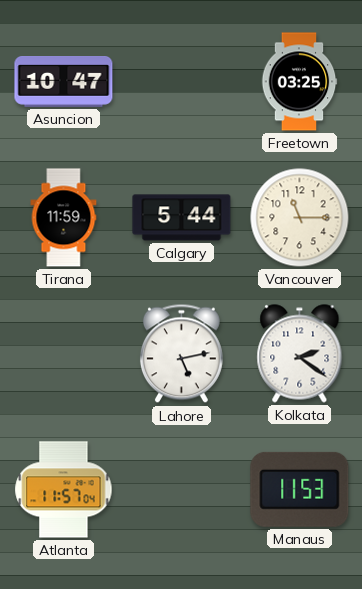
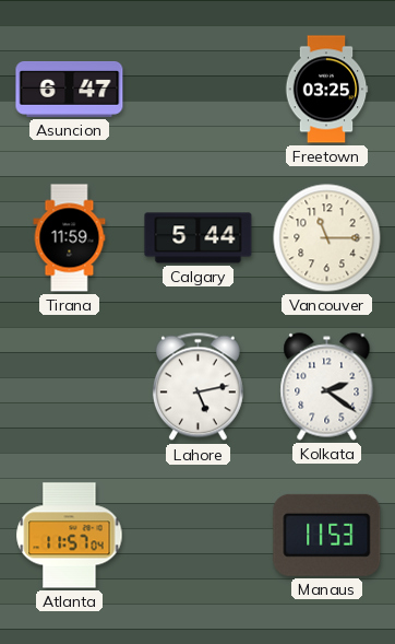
Asuncion: 10:47 -> 6:47 (70, 90)
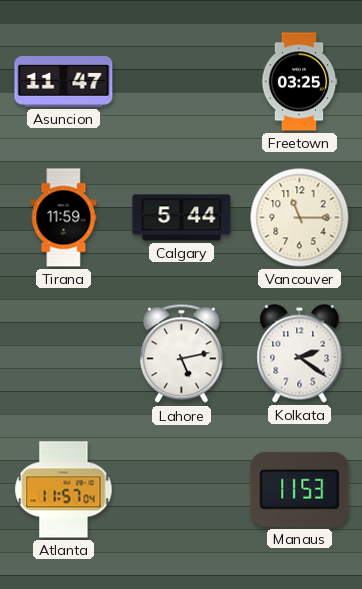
Asuncion: 6:47 -> 11:47 (64, 82)
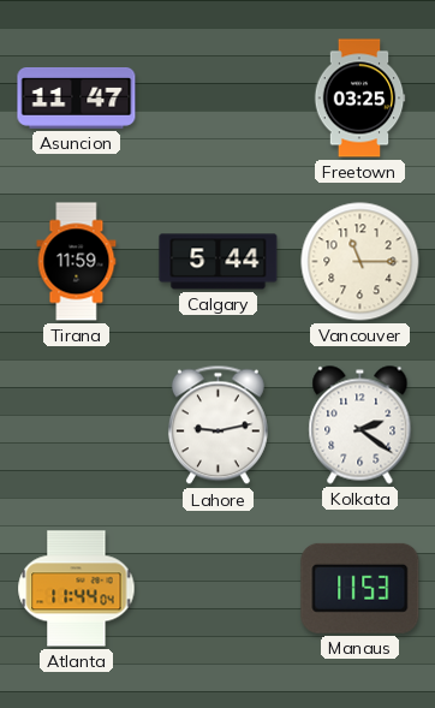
Lahore: 5:13 -> 9:13 (218, 426)
Atlanta: 11:57 -> 11:44 (77, 589)
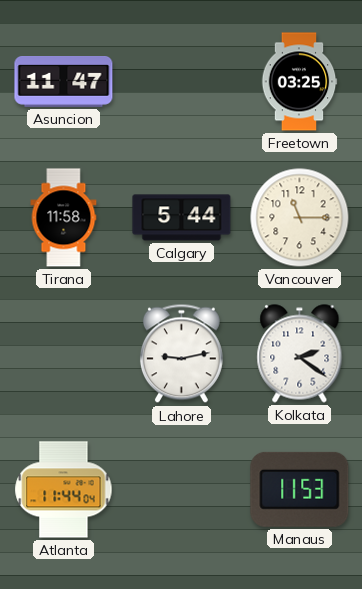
Tirana: 11:59 -> 11:58 (64, 218)
